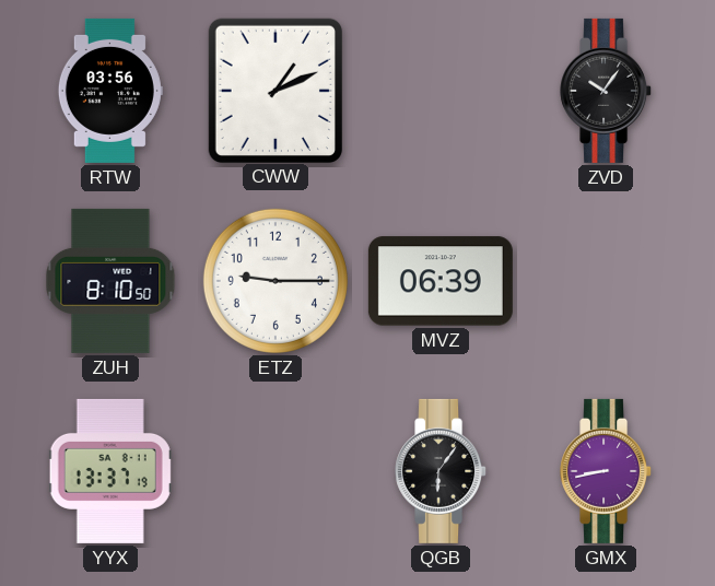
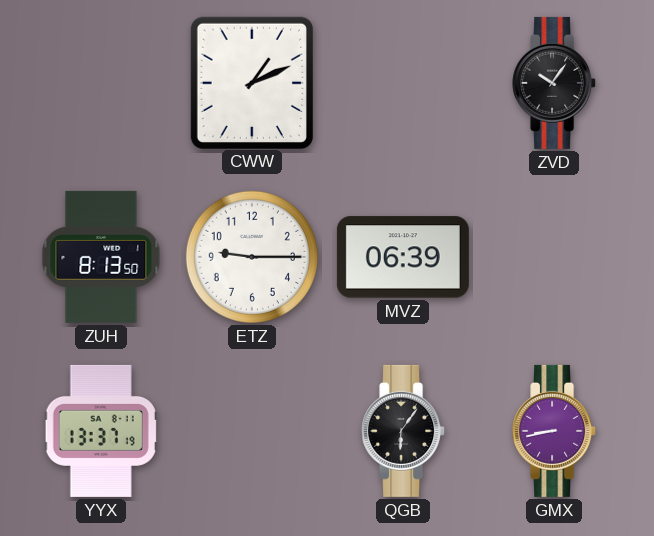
RTW: 03:56 -> none (110, 91)
ZUH: 8:10 -> 8:13 (101, 257)
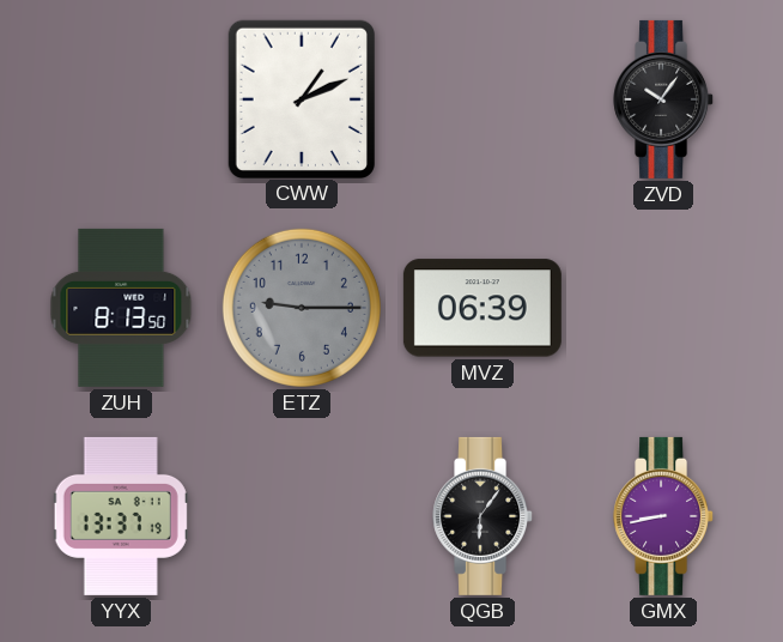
ETZ dial: white -> grey (302, 308)
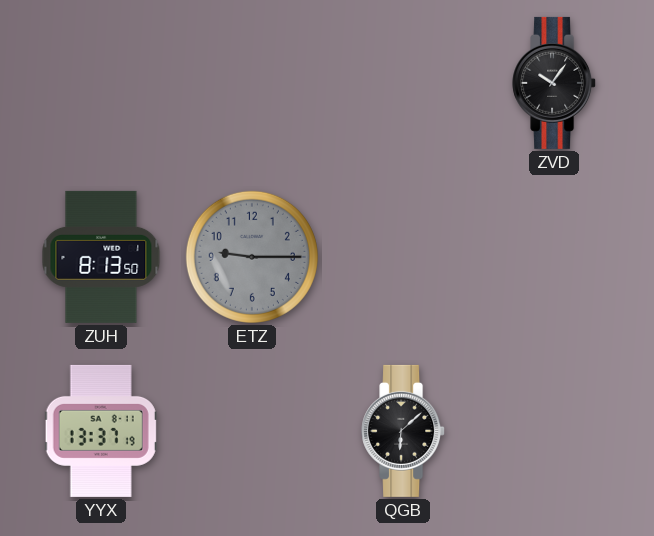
CWW: 1:11 -> none (302, 98)
MVZ: 06:39 -> none (482, 308)
QGB: 6:06 -> 6:08 (404, 431)
GMX: 8:43 -> none (664, 516)
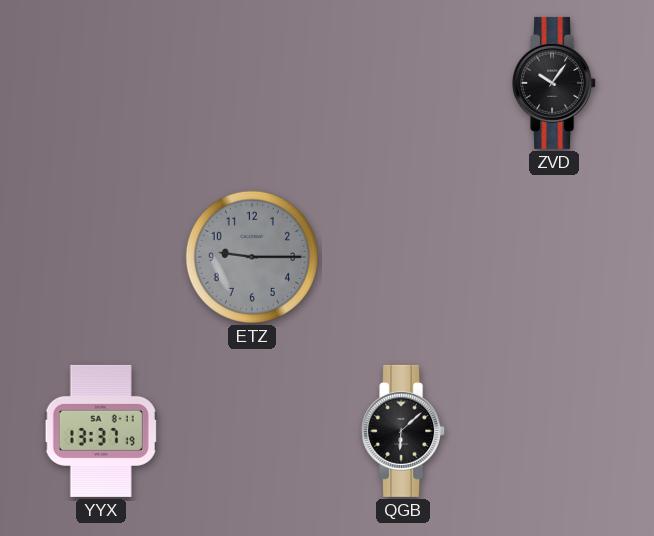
ZUH: 8:13 -> none (101, 257)
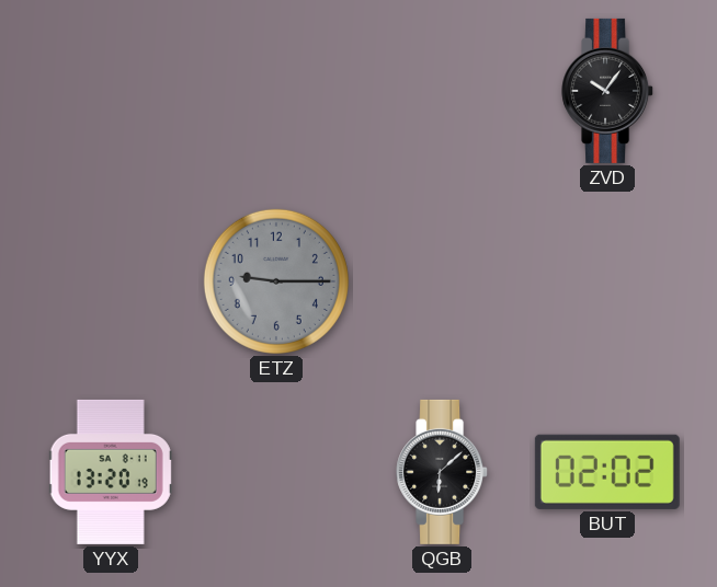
YYX: 13:37 -> 13:20 (111, 472)
BUT: none -> 02:02 (607, 472)
